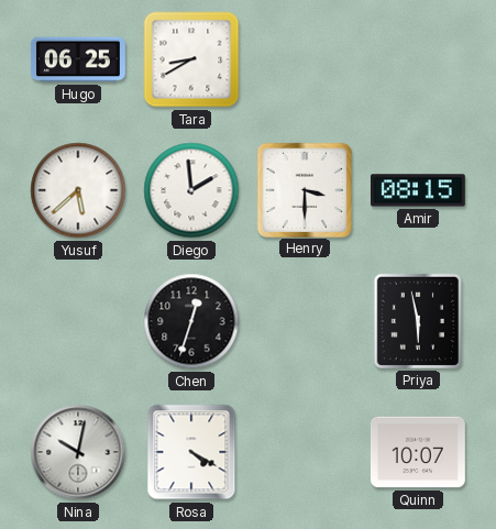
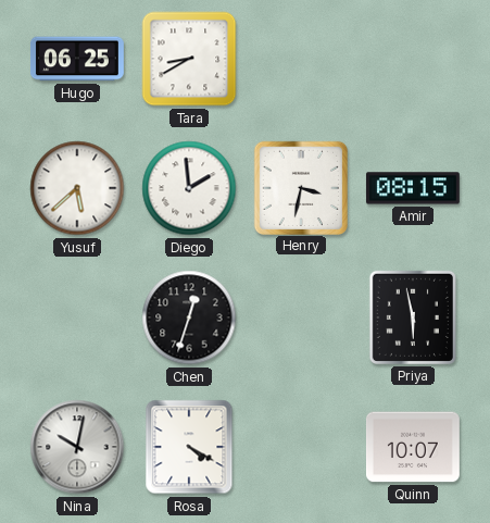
Henry: 3:30 -> 3:32 (300, 187)
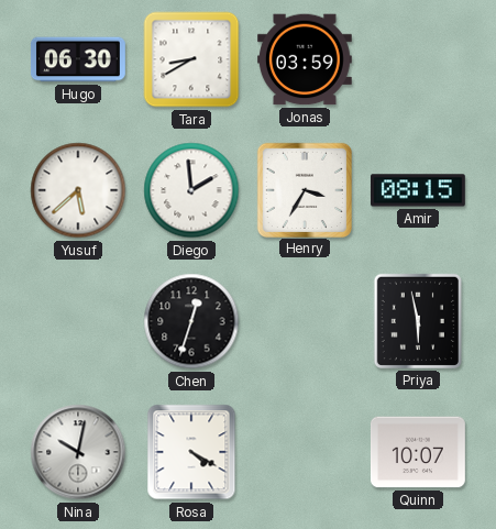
Hugo: 06:25 -> 06:30 (78, 59)
Jonas: none -> 03:59 (305, 59)
Henry: 3:32 -> 3:35 (304, 189)
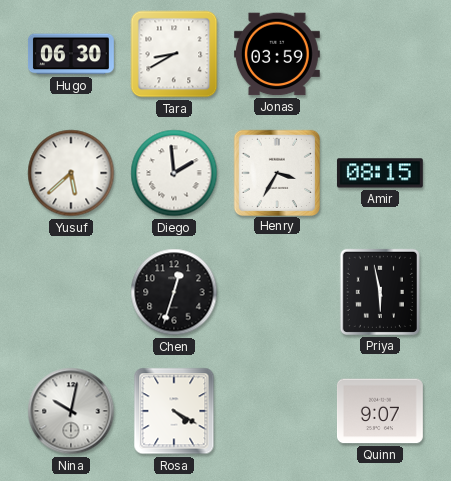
Quinn: 10:07 -> 9:07 (380, 411)
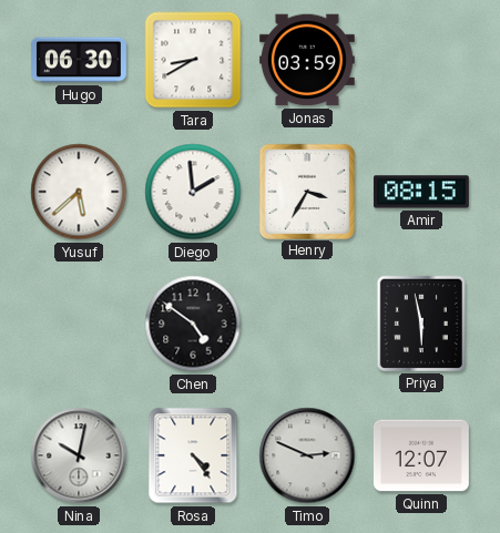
Chen: 12:33 -> 4:51 (193, 324)
Rosa: 4:20 -> 4:24 (193, 455)
Timo: none -> 2:49 (307, 455)
Quinn: 9:07 -> 12:07 (421, 455)
